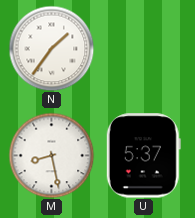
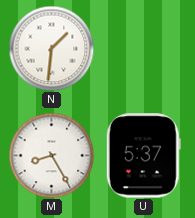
N: 1:36 -> 1:31 (51, 48)
M: 8:28 -> 8:25 (51, 155)
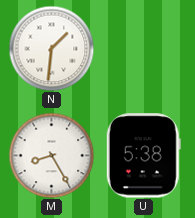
U: 5:37 -> 5:38 (143, 156)
